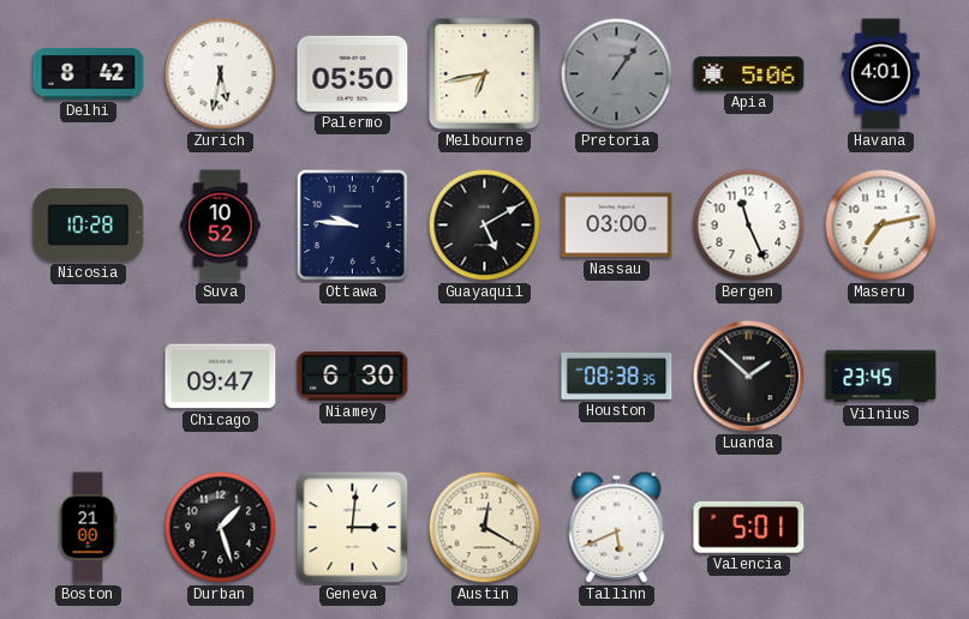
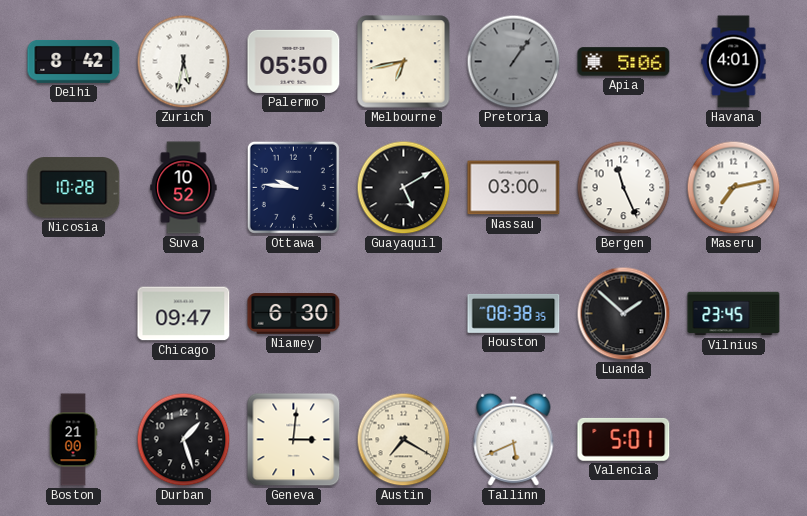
Austin: 12:20 -> 7:20 (404, 440)
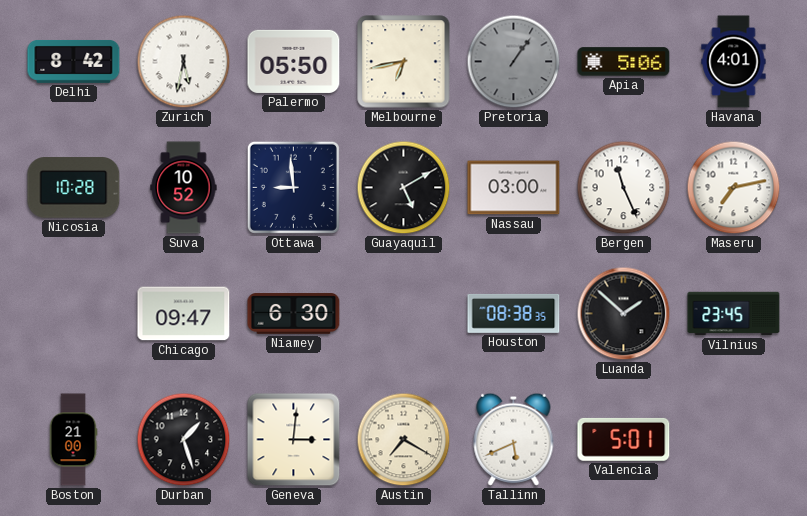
Ottawa: 9:46 -> 8:59 (293, 187)
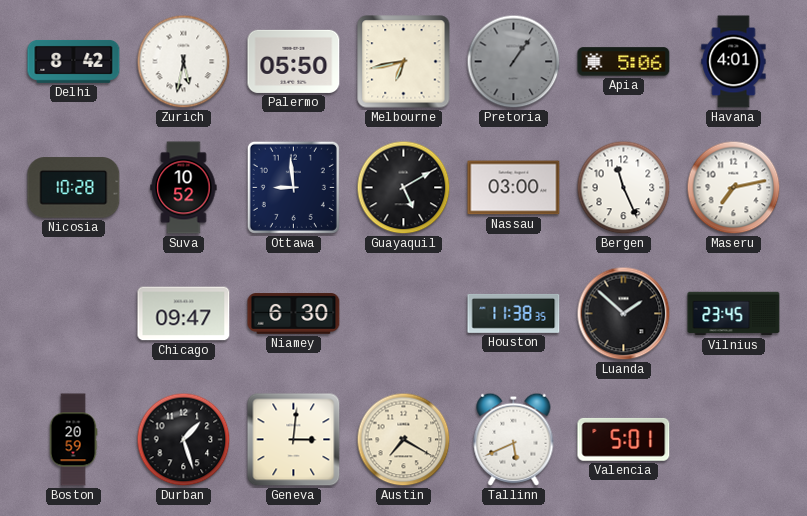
Houston: 08:38 -> 11:38 (514, 313)
Boston: 21:00 -> 20:59 (73, 440)
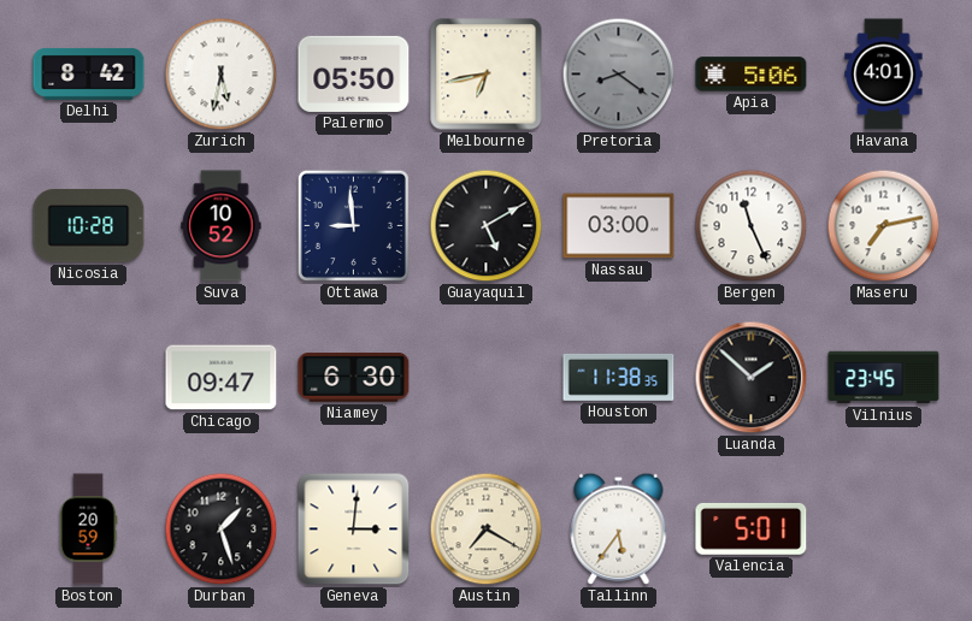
Pretoria: 1:06 -> 8:21 (619, 75)
Tallinn: 5:41 -> 5:36 (619, 528)
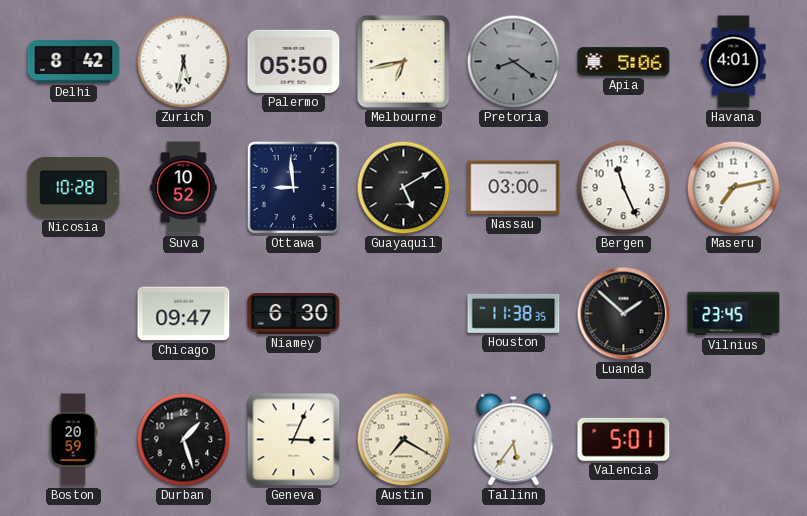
Geneva: 3:01 -> 3:04 (294, 440)
